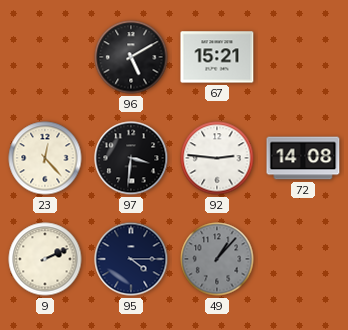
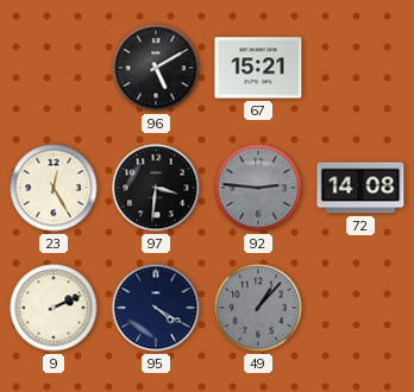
23: 12:23 -> 12:25 (54, 188)
92 dial: white -> grey (258, 188)
95: 4:15 -> 4:20 (156, 308)
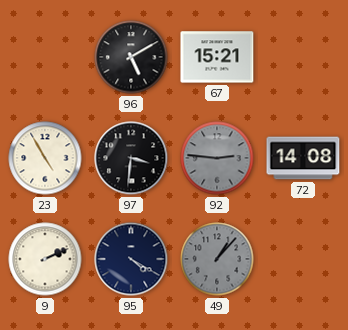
23: 12:25 -> 4:55 (45, 158)
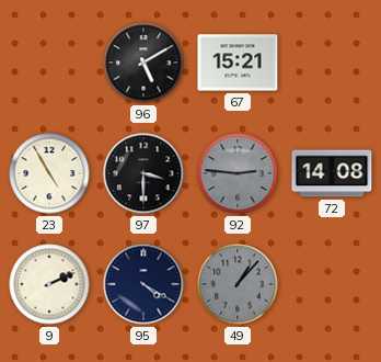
97: 3:31 -> 3:30 (143, 173)
